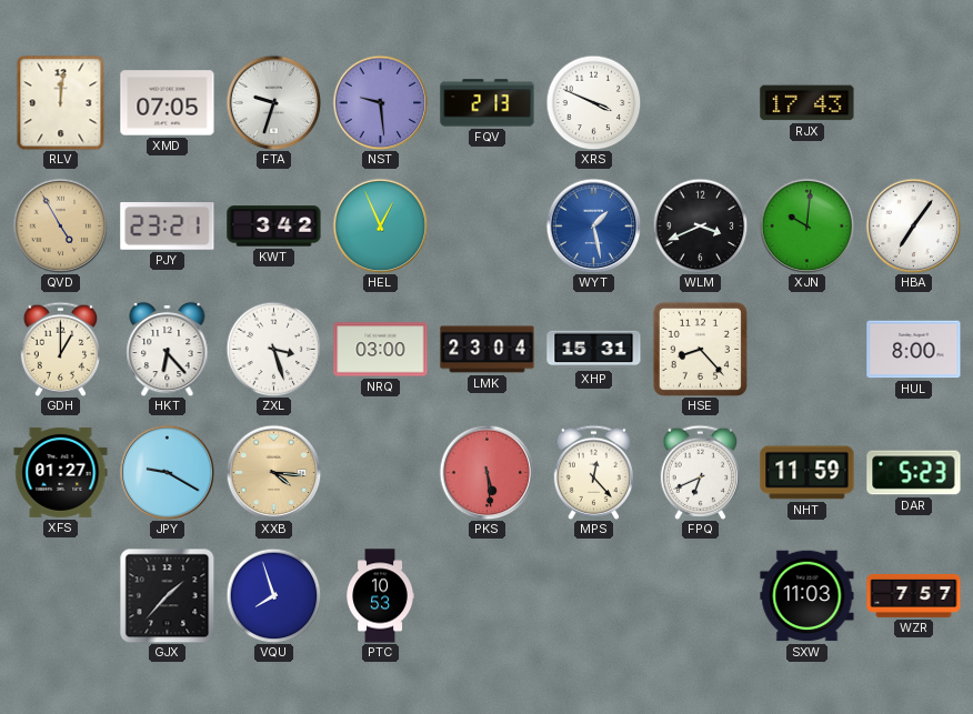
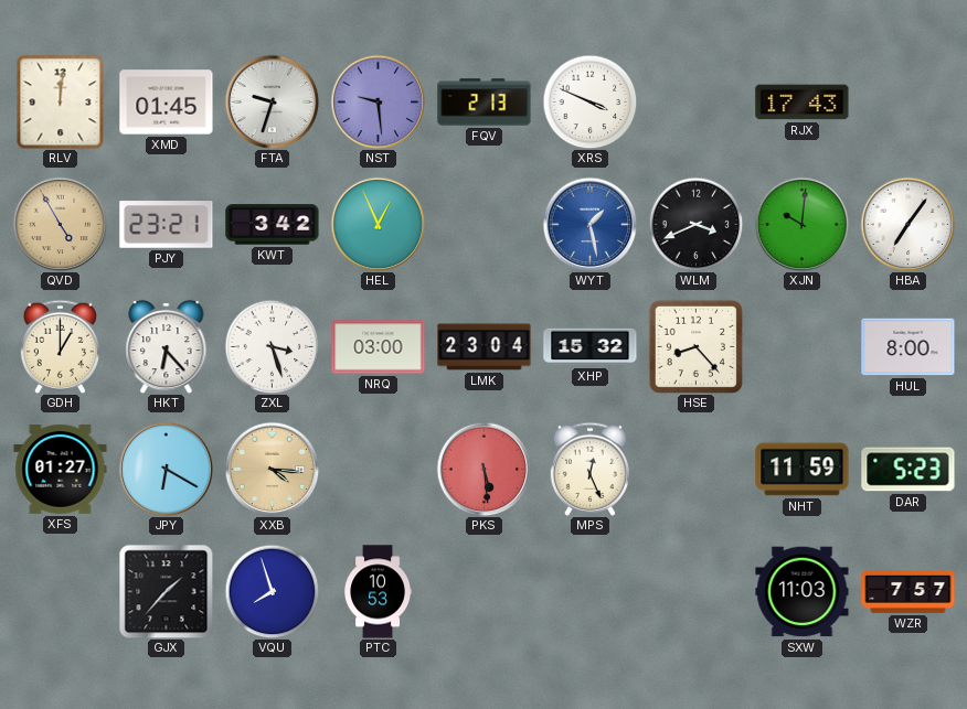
XMD: 07:05 -> 01:45 (167, 103)
XHP: 15:31 -> 15:32 (591, 347)
JPY: 9:20 -> 6:20 (166, 469)
MPS: 12:23 -> 12:26 (589, 469)
FPQ: 6:41 -> none (700, 472)
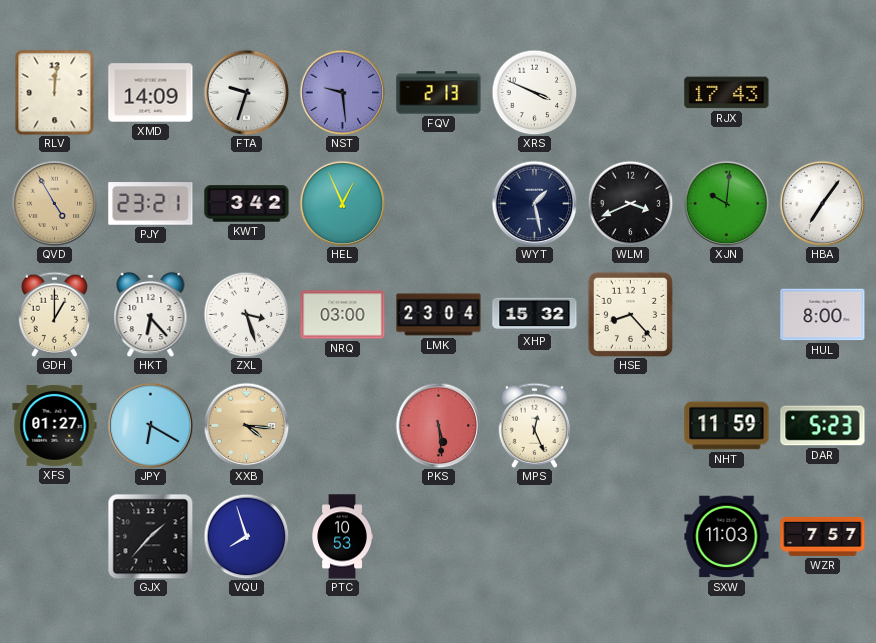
XMD: 01:45 -> 14:09 (151, 93)
WYT dial: blue -> navy (534, 203)
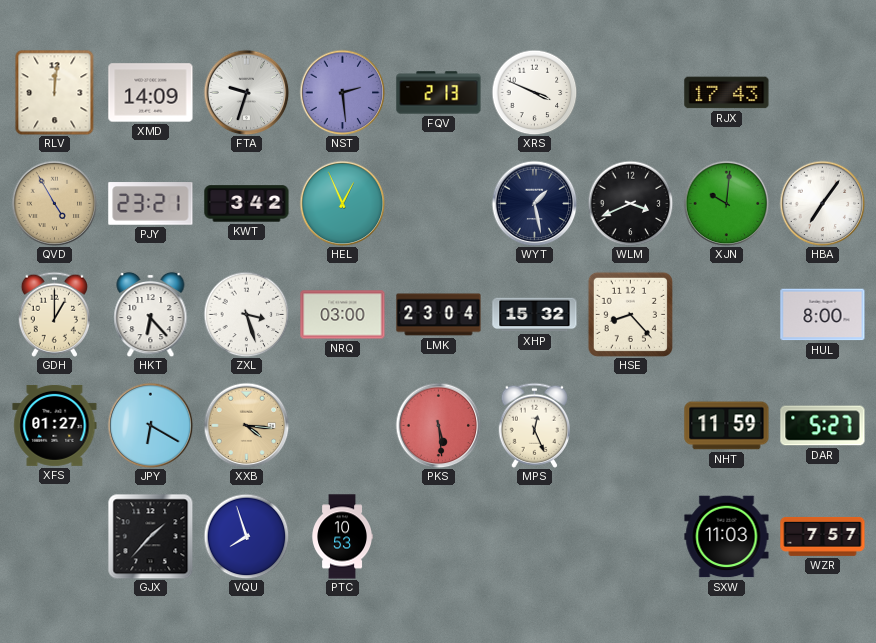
NST: 9:29 -> 2:29 (342, 92)
DAR: 5:23 -> 5:27 (823, 426)
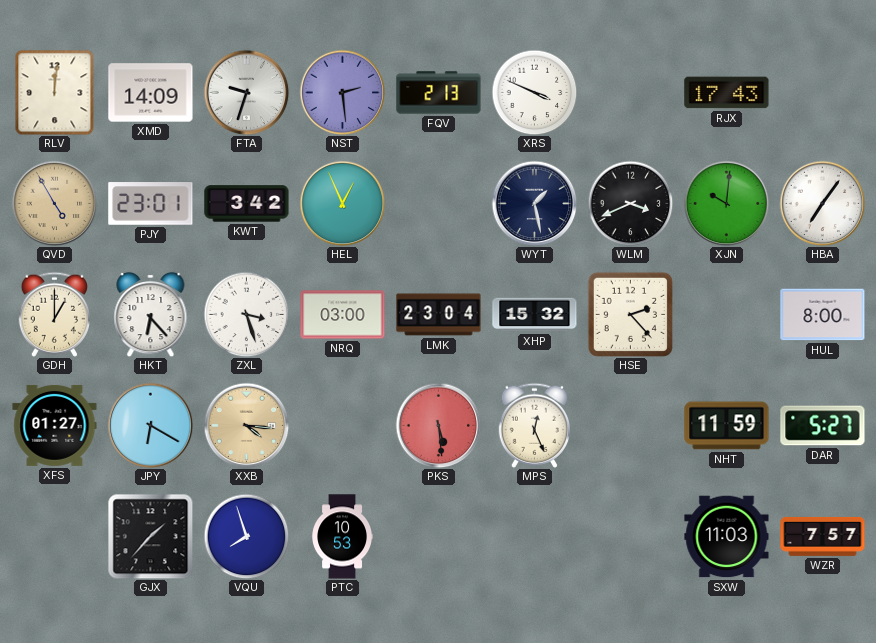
PJY: 23:21 -> 23:01 (151, 204)
HSE: 8:23 -> 2:23 (630, 314)
